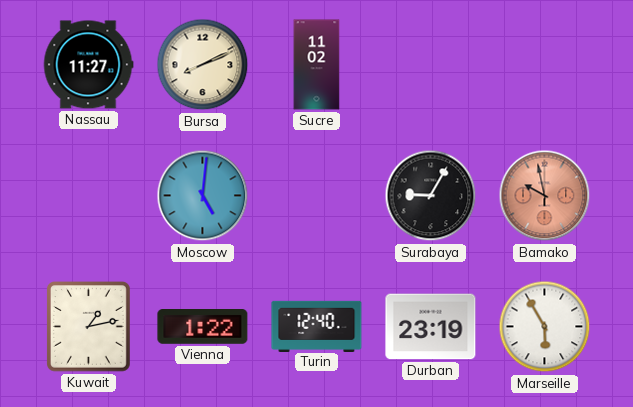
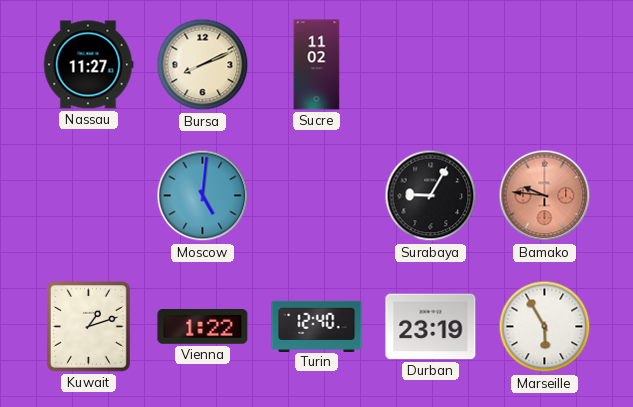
Bamako: 9:58 -> 9:46 (545, 196)
Kuwait: 1:13 -> 1:12 (89, 327)
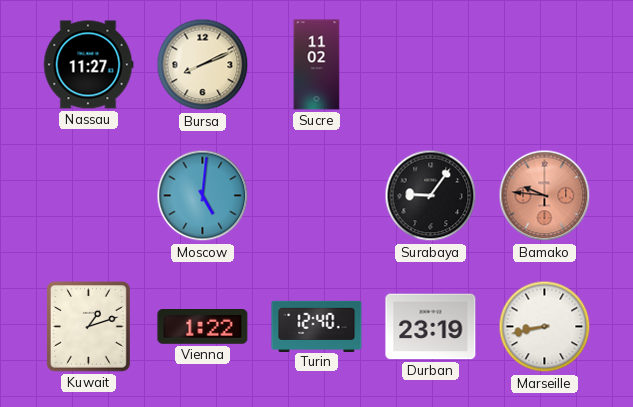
Surabaya: 9:05 -> 9:06 (431, 196)
Marseille: 5:55 -> 8:43 (545, 327)
